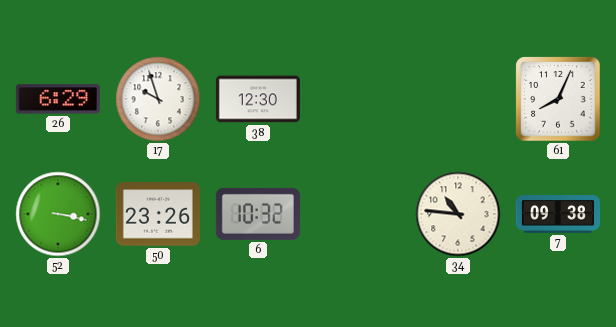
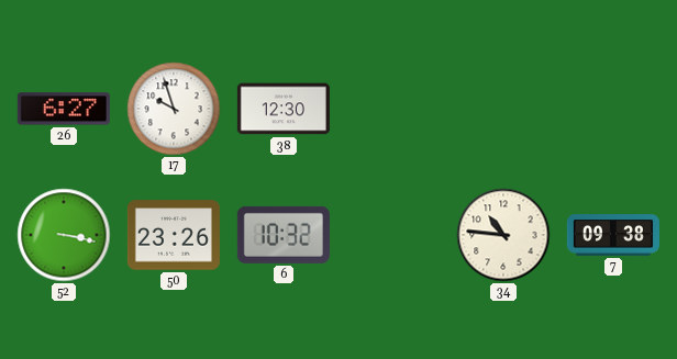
26: 6:29 -> 6:27 (64, 109)
61: 8:04 -> none (558, 99)
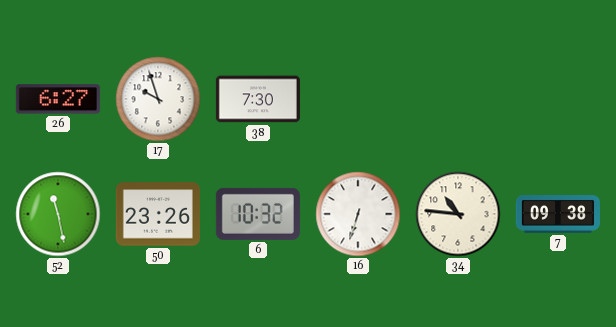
38: 12:30 -> 7:30 (258, 99)
52: 3:17 -> 11:28 (58, 214)
16: none -> 6:33 (358, 214)
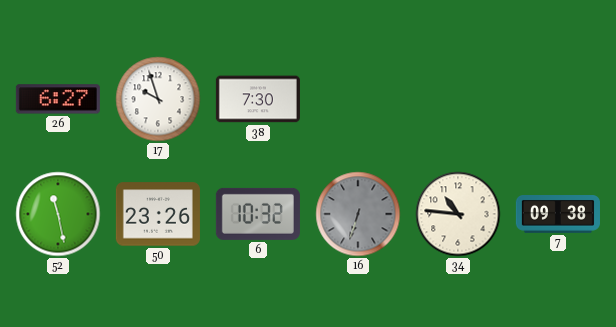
16 dial: white -> grey (358, 214)
